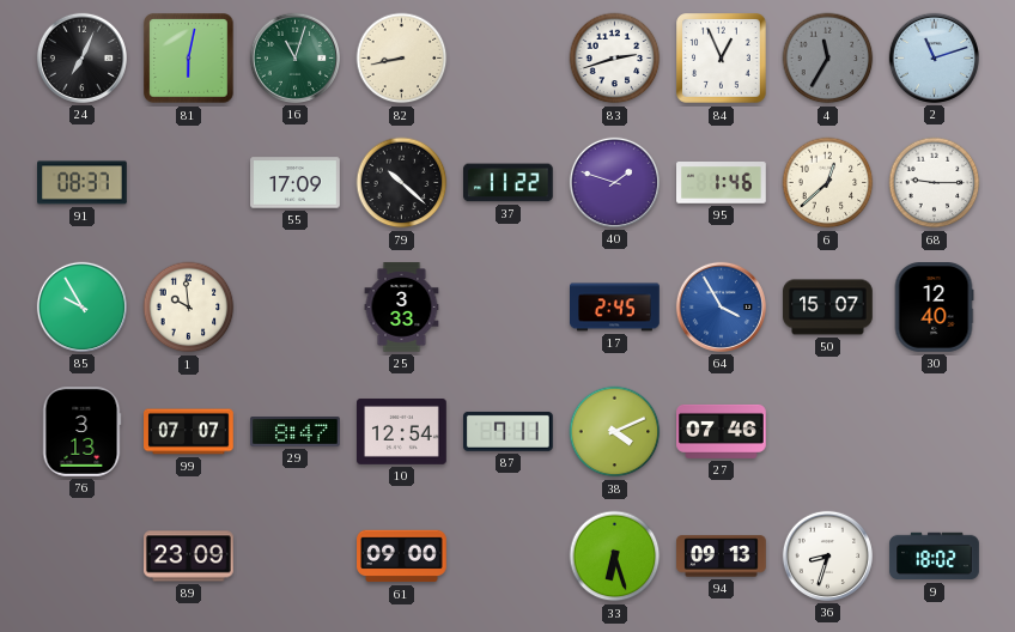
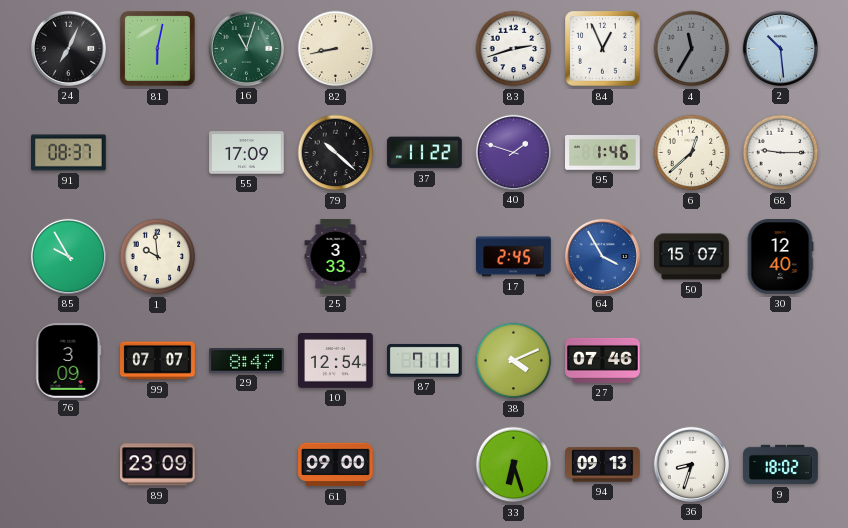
2: 11:12 -> 10:29 (780, 48)
76: 3:13 -> 3:09 (68, 361)
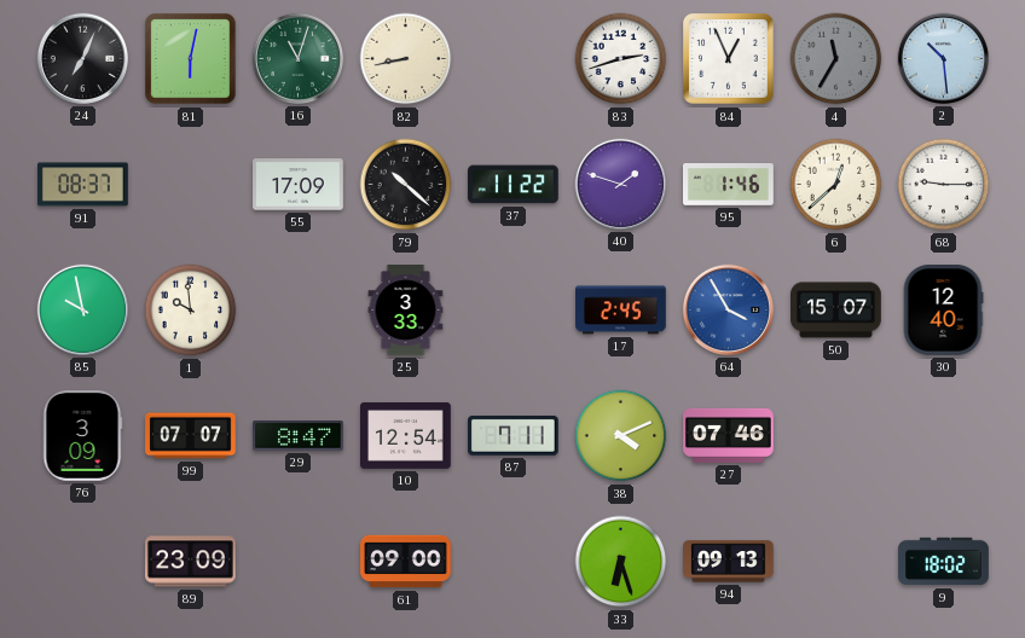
85: 9:55 -> 9:58 (82, 309)
36: 8:33 -> none (691, 464)
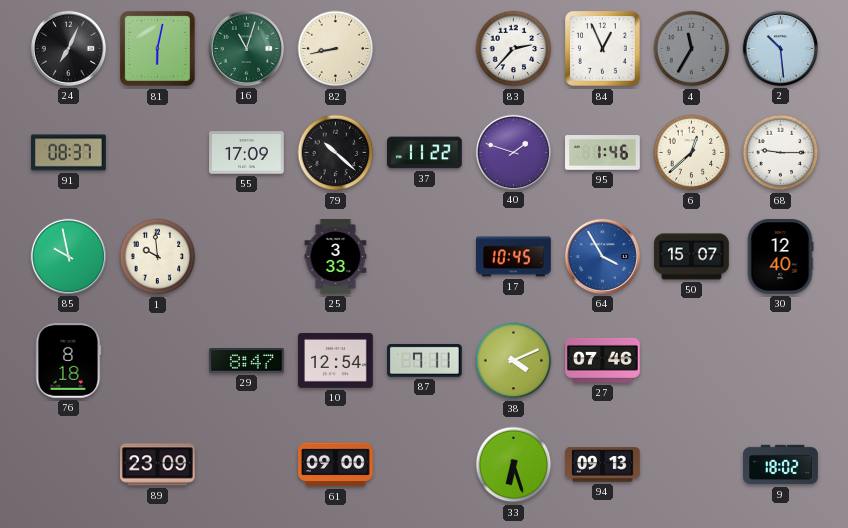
83: 2:42 -> 2:37 (514, 49)
17: 2:45 -> 10:45 (514, 257)
76: 3:09 -> 8:18 (68, 361)
99: 07:07 -> none (191, 436)
